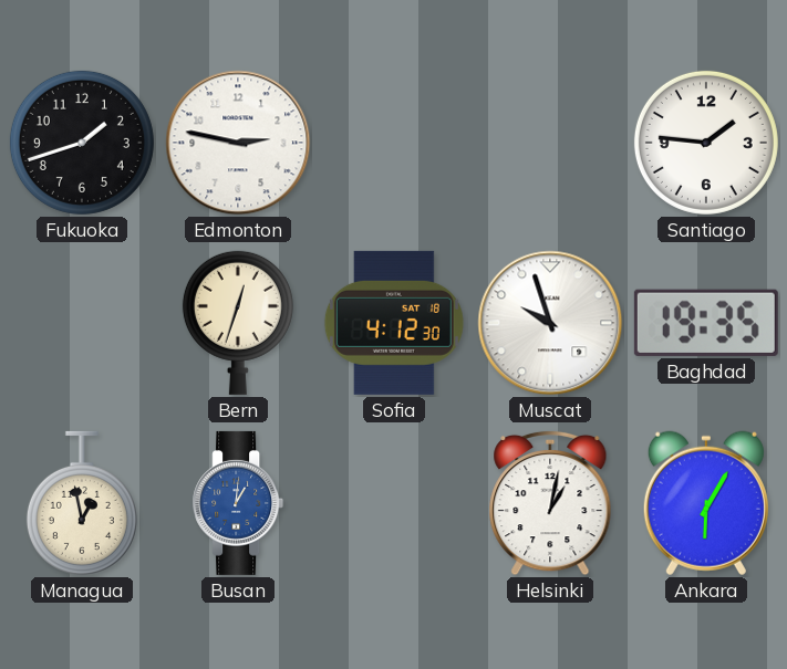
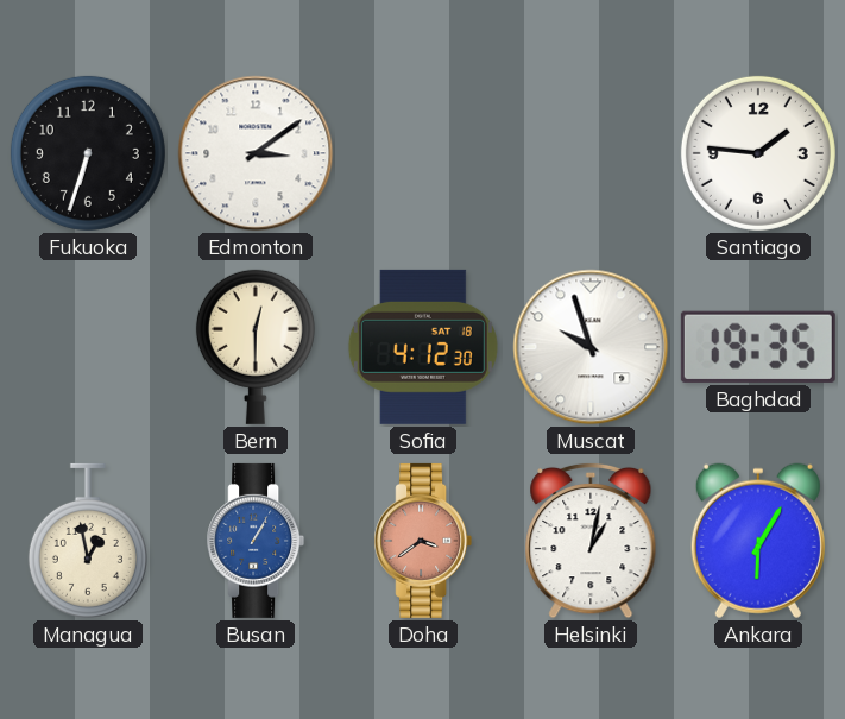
Fukuoka: 1:42 -> 6:33 (88, 153)
Edmonton: 2:47 -> 3:09 (256, 153)
Bern: 12:33 -> 12:30 (256, 347)
Busan: 1:01 -> 1:05 (256, 541)
Doha: none -> 3:39 (423, 541)
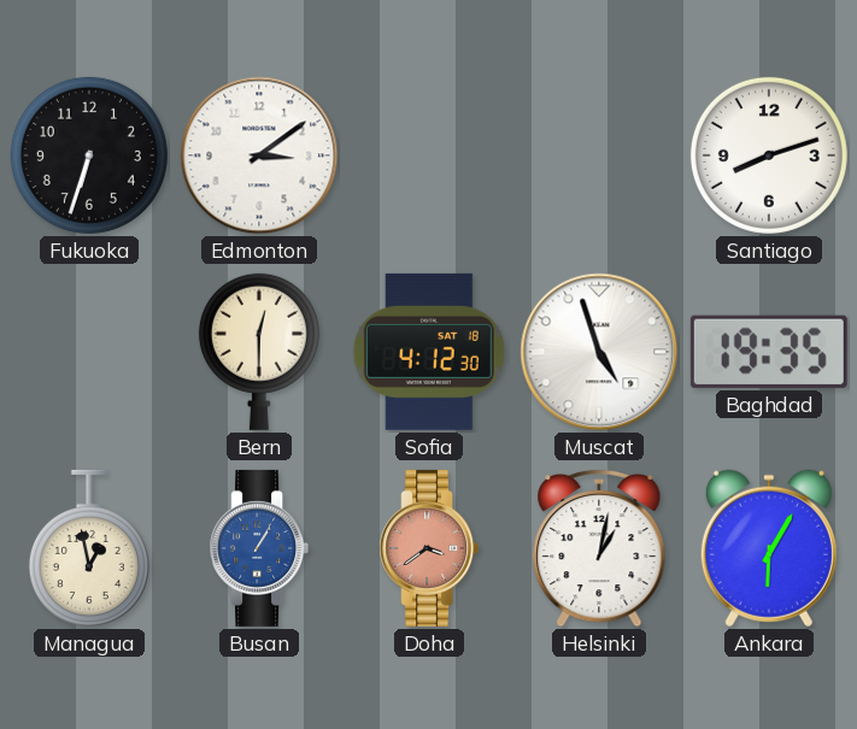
Santiago: 1:46 -> 8:12 (769, 155)
Muscat: 9:57 -> 4:57 (599, 352)
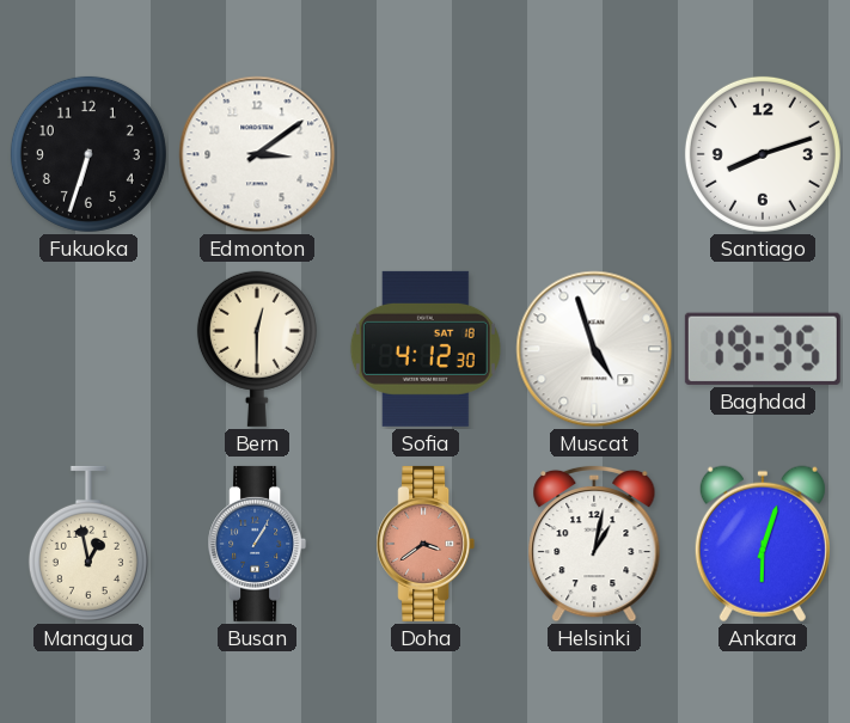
Ankara: 6:05 -> 6:03 (763, 544)
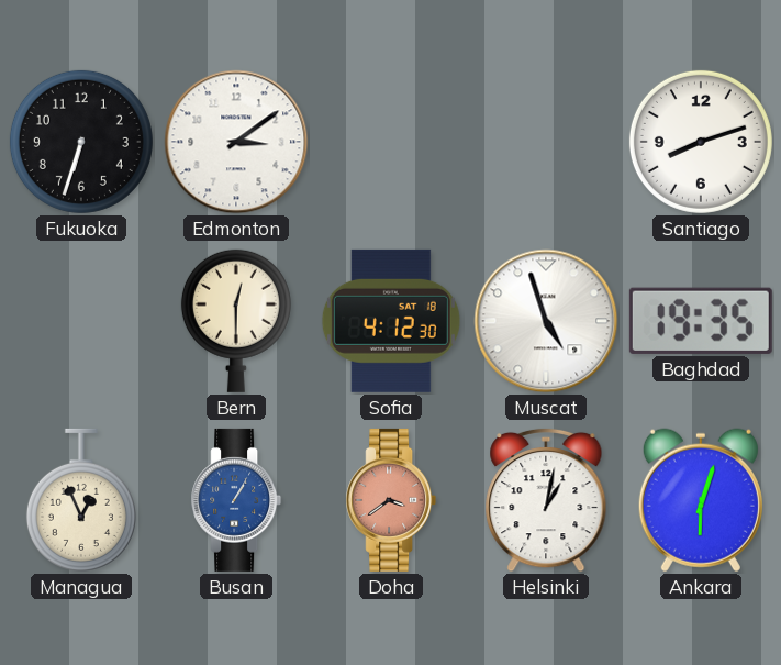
Managua: 12:58 -> 12:56 (81, 500)
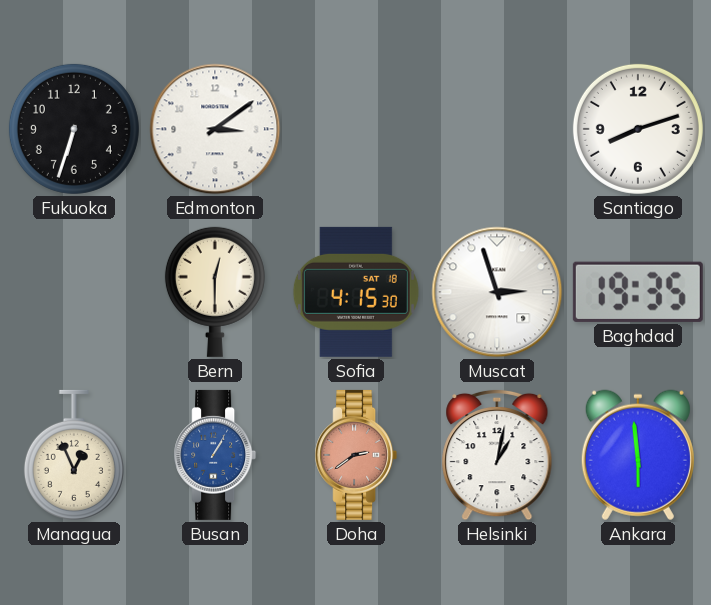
Sofia: 4:12 -> 4:15 (356, 292)
Muscat: 4:57 -> 2:57 (497, 292)
Doha: 3:39 -> 2:39 (356, 455)
Ankara: 6:03 -> 5:59 (638, 455)
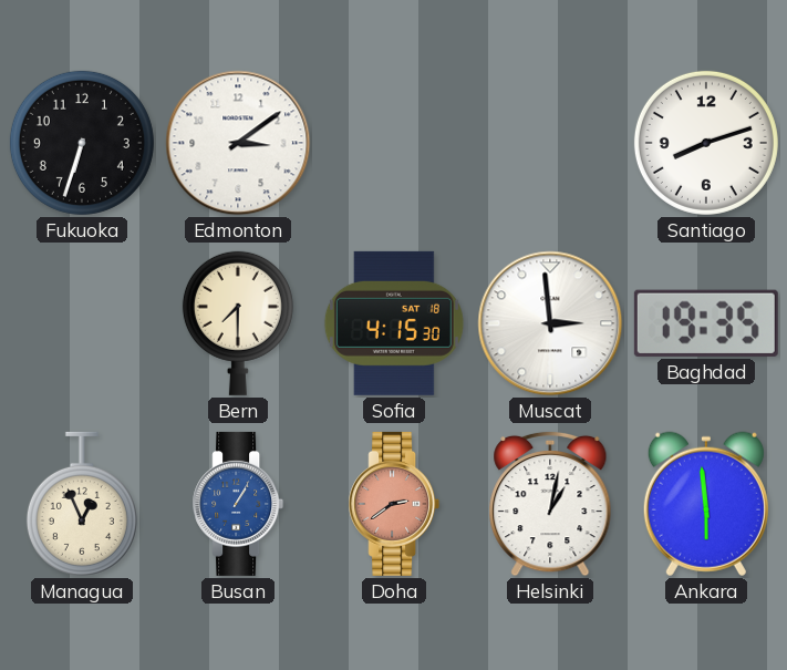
Bern: 12:30 -> 7:30 (238, 323)
Muscat: 2:57 -> 2:59 (550, 323)
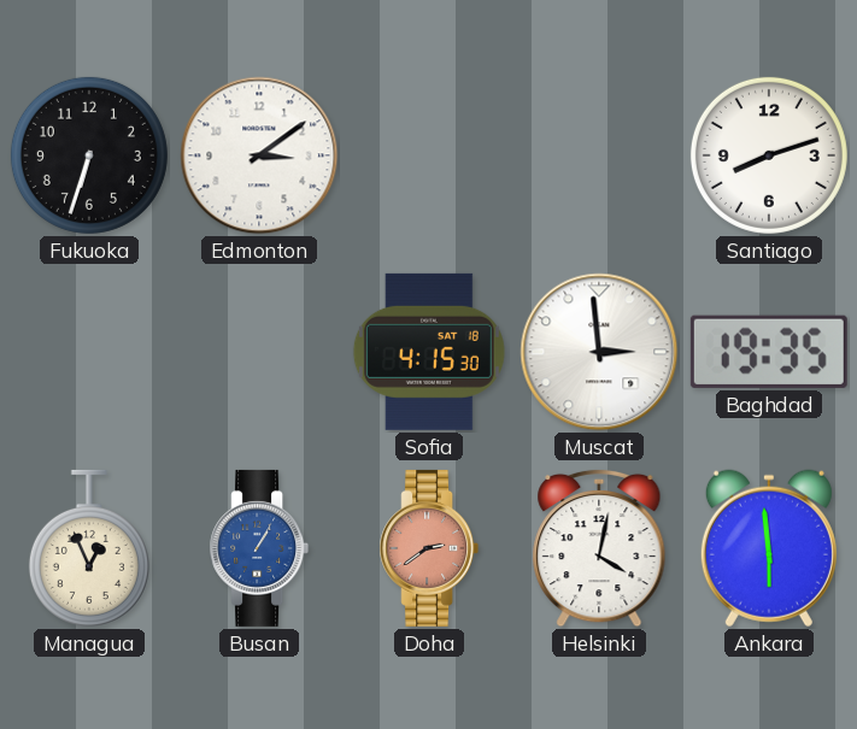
Bern: 7:30 -> none (238, 323)
Helsinki: 1:02 -> 4:02 (599, 548)
